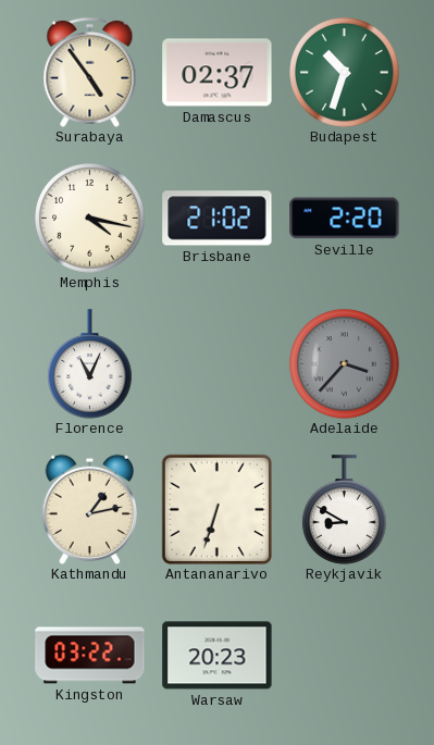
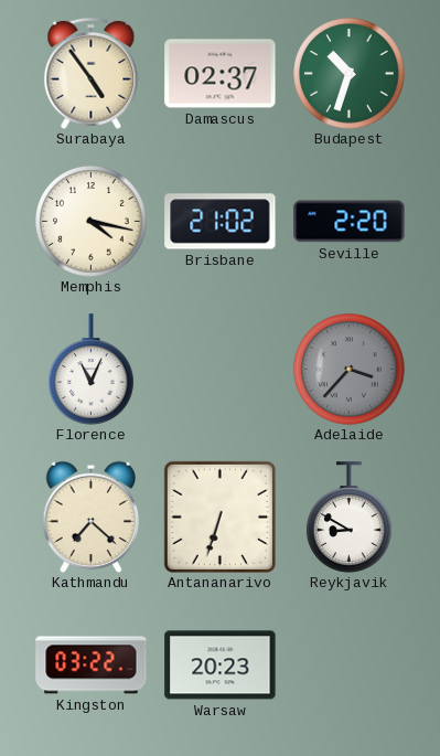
Kathmandu: 1:13 -> 7:22 (92, 517)
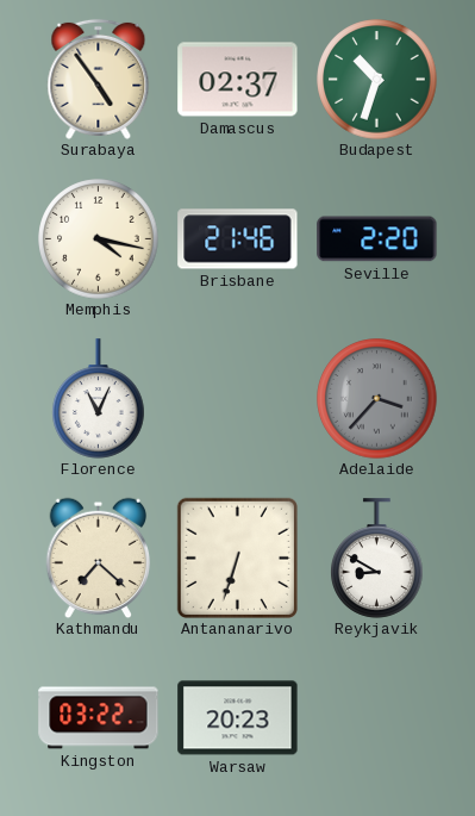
Brisbane: 21:02 -> 21:46 (238, 239)
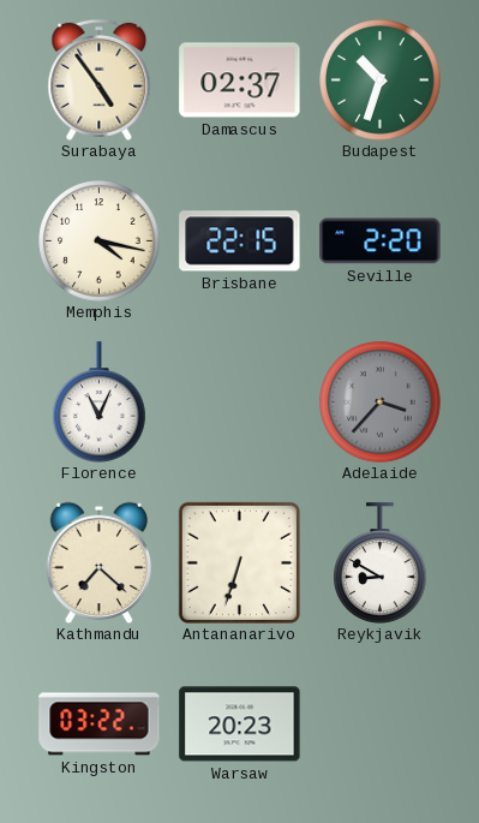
Brisbane: 21:46 -> 22:15 (240, 241)
